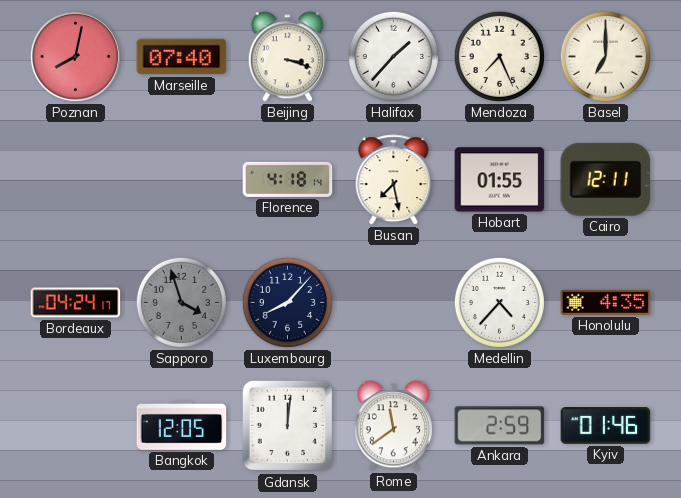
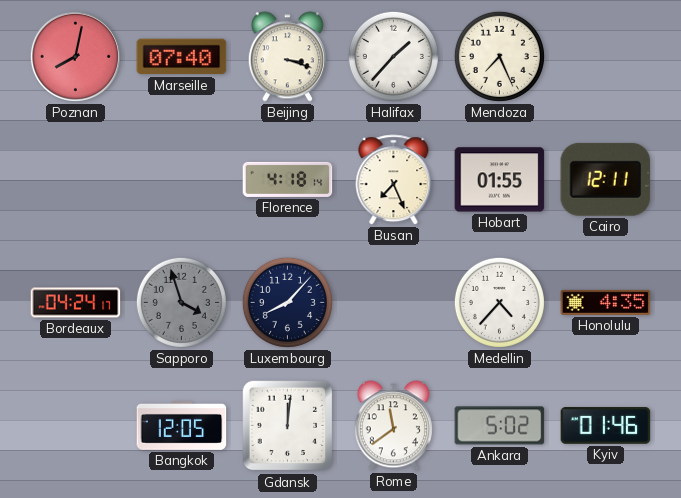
Basel: 7:00 -> none (605, 56)
Busan: 7:28 -> 7:26 (394, 180)
Ankara: 2:59 -> 5:02 (500, 426)
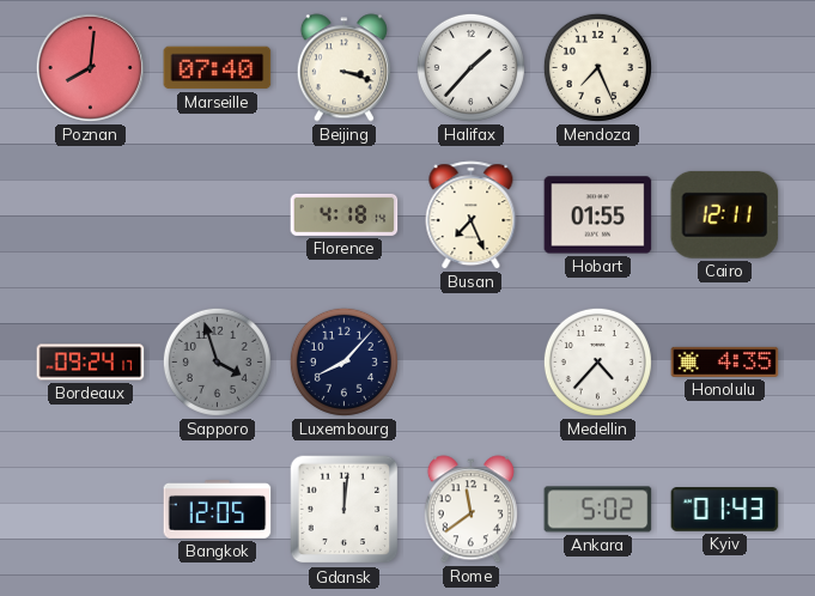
Poznan: 8:02 -> 8:01 (90, 67)
Bordeaux: 04:24 -> 09:24 (91, 363)
Kyiv: 01:46 -> 01:43 (725, 510)
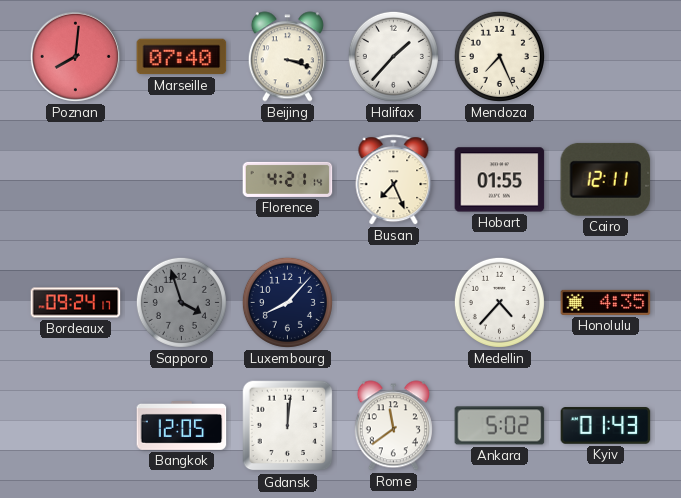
Florence: 4:18 -> 4:21 (288, 179)
